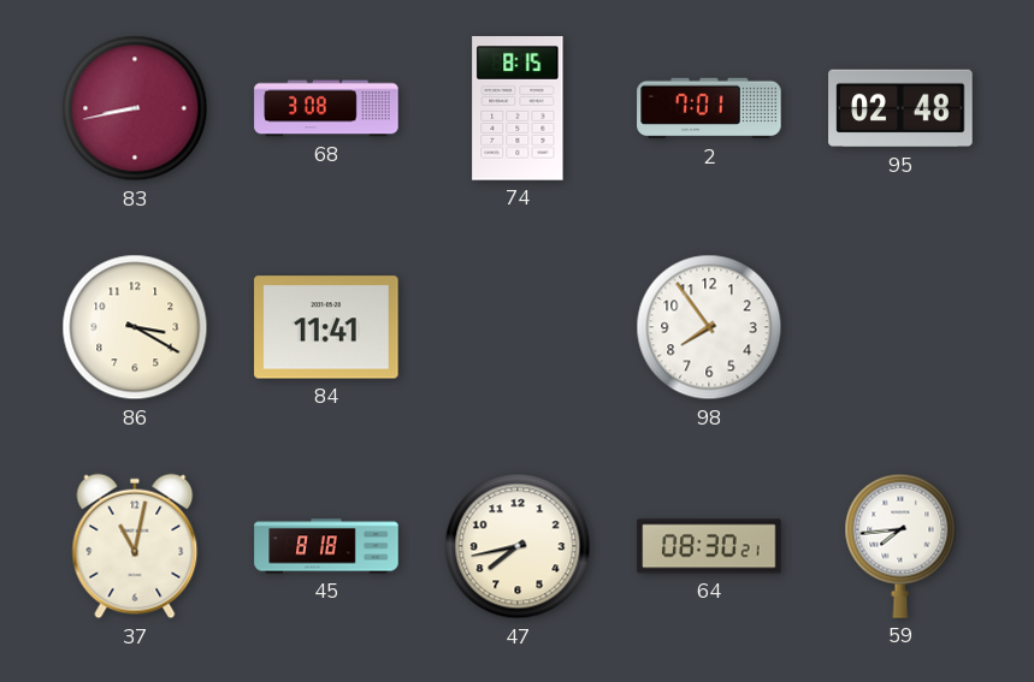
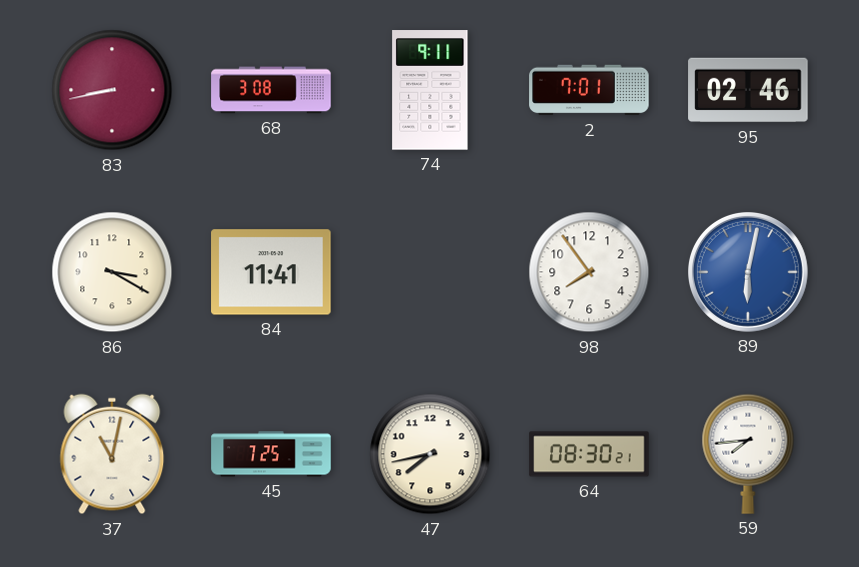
74: 8:15 -> 9:11 (430, 90)
95: 02:48 -> 02:46 (748, 90)
89: none -> 6:02 (749, 273)
45: 8:18 -> 7:25 (271, 454)
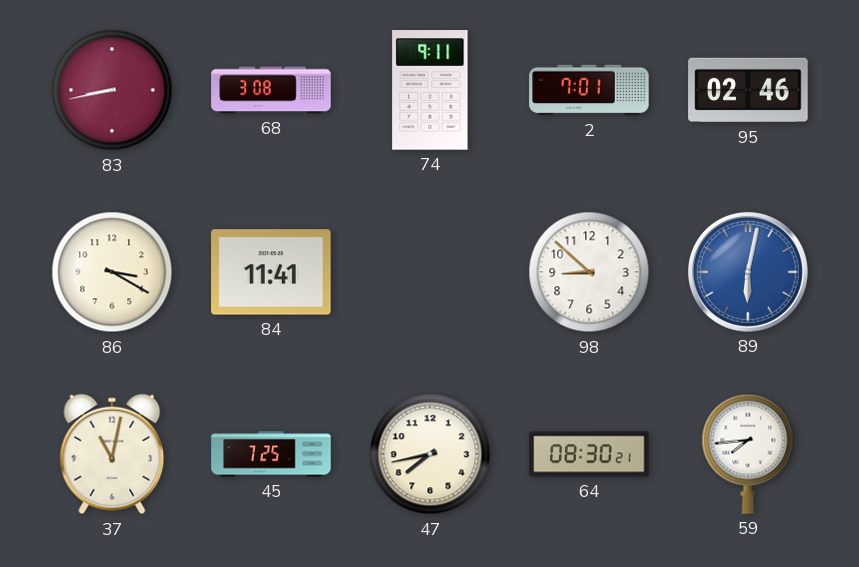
98: 7:54 -> 8:52 (589, 272)
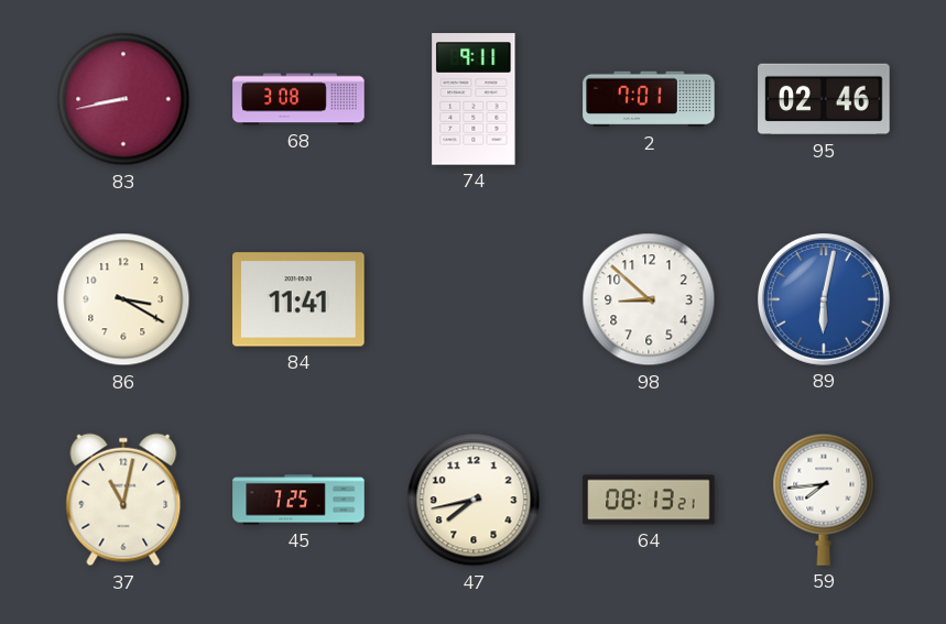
64: 08:30 -> 08:13 (649, 500)
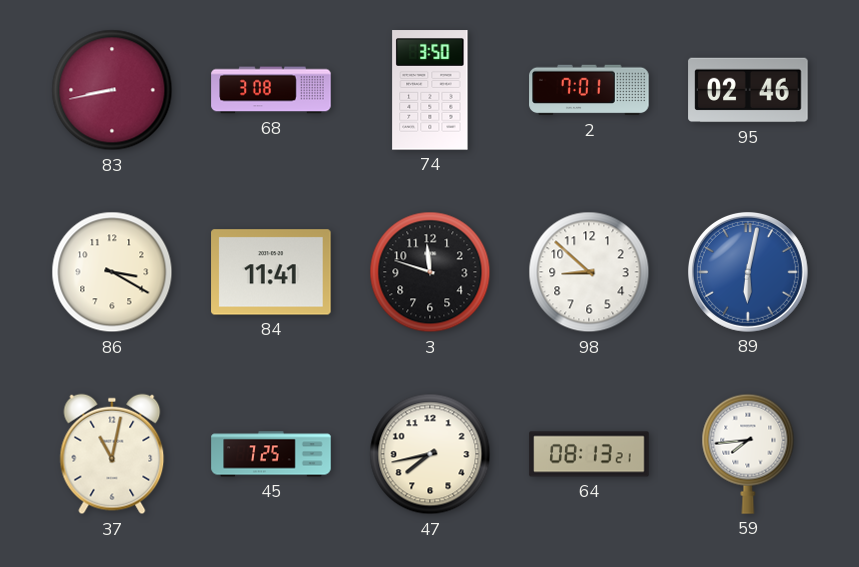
74: 9:11 -> 3:50 (430, 90)
3: none -> 11:48 (430, 272)
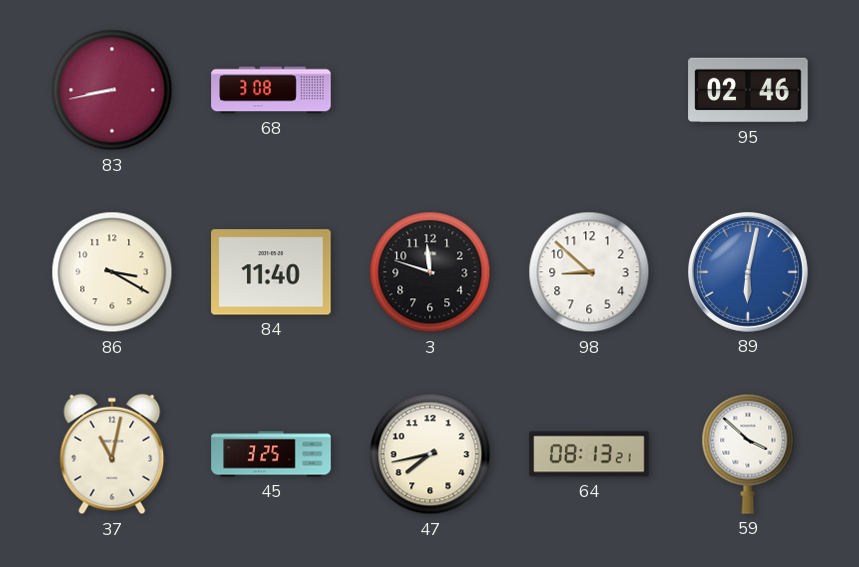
74: 3:50 -> none (430, 90)
2: 7:01 -> none (589, 90)
84: 11:41 -> 11:40 (271, 272)
45: 7:25 -> 3:25 (271, 454)
59: 7:44 -> 3:52 (748, 454)
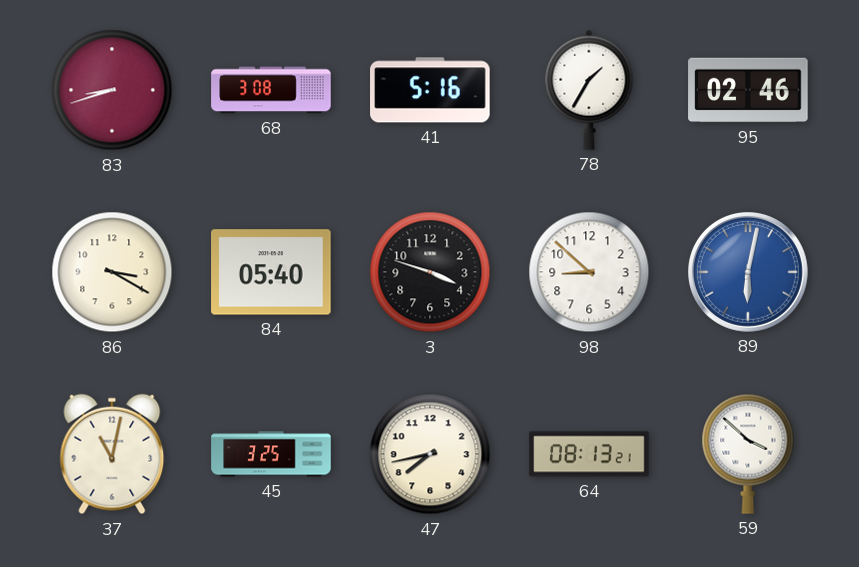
83: 8:43 -> 8:42 (112, 90)
41: none -> 5:16 (430, 90)
78: none -> 1:35 (589, 90)
84: 11:40 -> 05:40 (271, 272)
3: 11:48 -> 3:48 (430, 272)
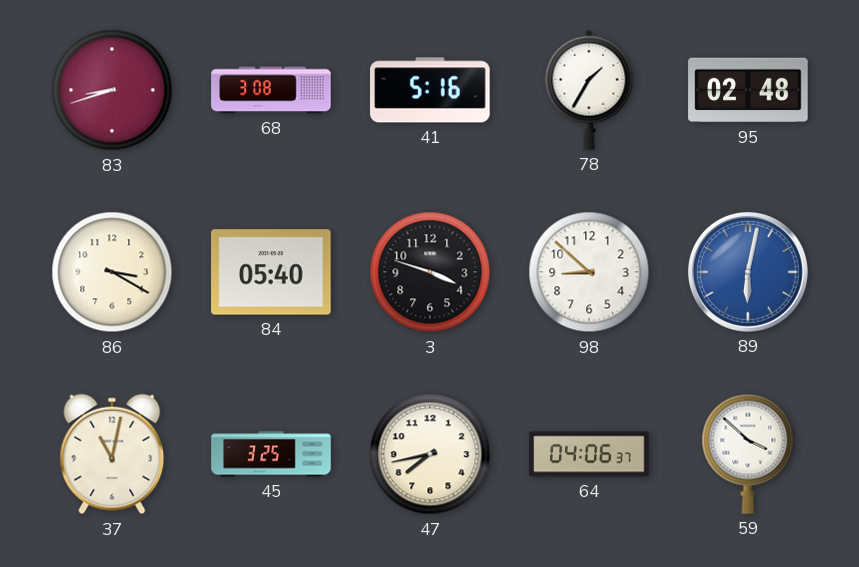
95: 02:46 -> 02:48 (748, 90)
64: 08:13 -> 04:06 (589, 454)
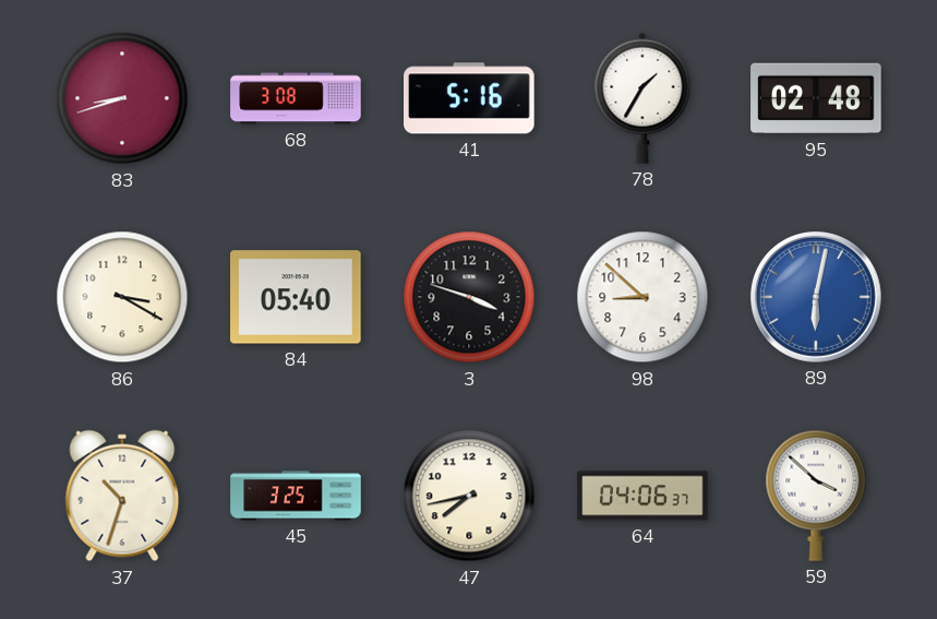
37: 11:02 -> 10:33 (122, 496)
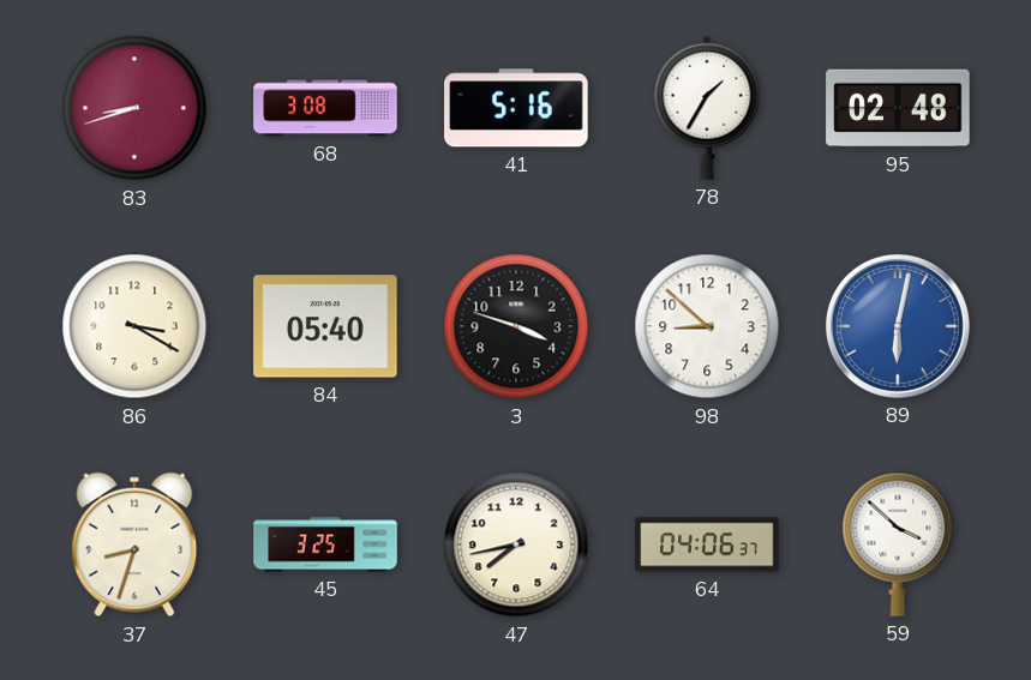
37: 10:33 -> 8:33 (134, 544)
